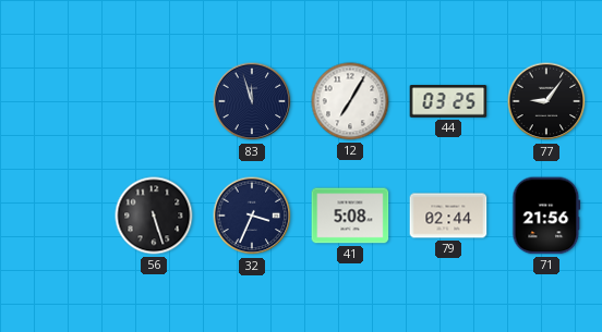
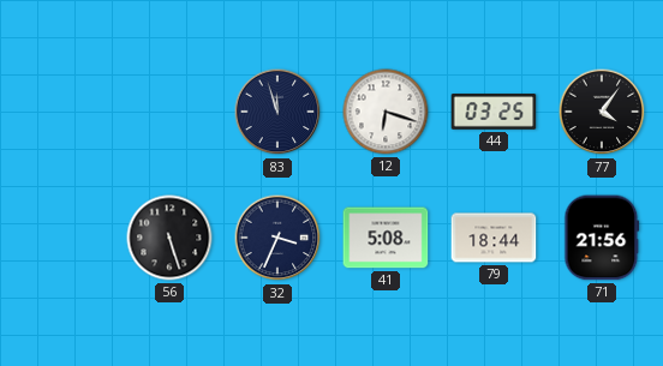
12: 7:05 -> 6:18 (386, 112)
77: 9:06 -> 4:06 (602, 112)
79: 02:44 -> 18:44 (494, 238)
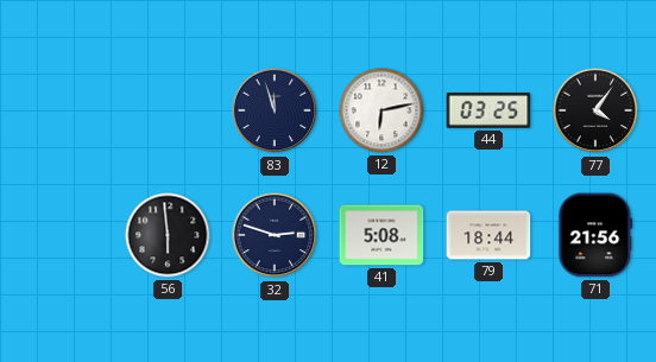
12: 6:18 -> 6:13 (381, 110)
56: 5:27 -> 5:59 (168, 235)
32: 3:34 -> 2:48 (275, 235)
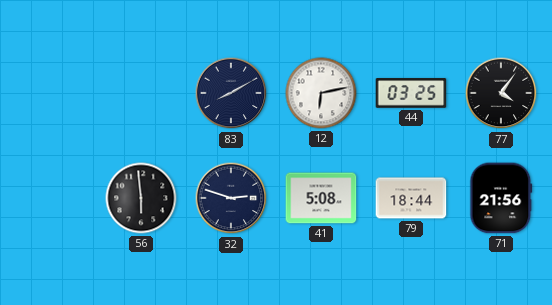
83: 11:57 -> 8:10 (231, 93)
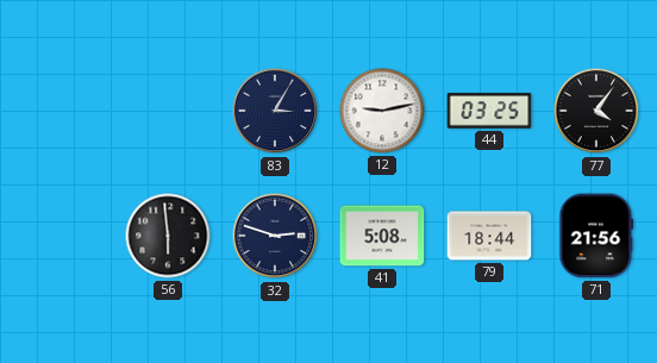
83: 8:10 -> 3:05 (275, 111)
12: 6:13 -> 9:13 (382, 111)
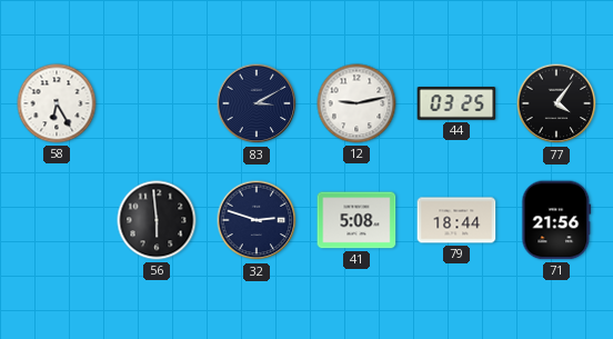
58: none -> 6:25 (57, 103)
83: 3:05 -> 3:10 (257, 103)
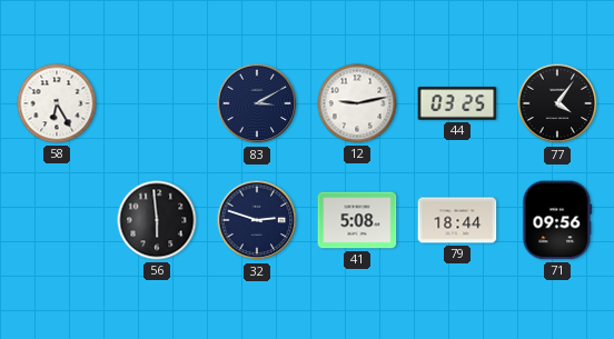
71: 21:56 -> 09:56 (557, 220)
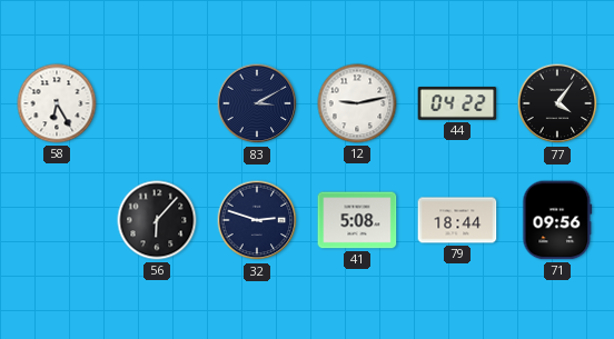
44: 03:25 -> 04:22 (457, 103)
56: 5:59 -> 6:07 (157, 220)
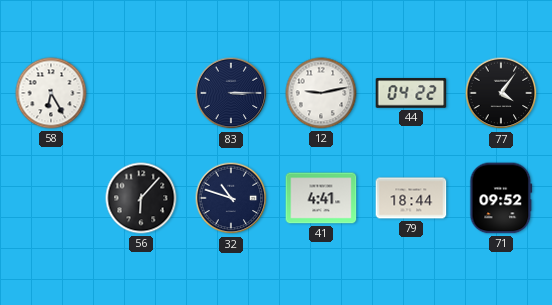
83: 3:10 -> 3:15 (231, 93)
32: 2:48 -> 10:48 (231, 198)
41: 5:08 -> 4:41 (321, 198)
71: 09:56 -> 09:52 (501, 198)
